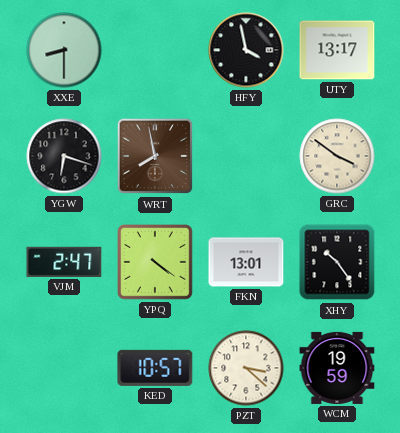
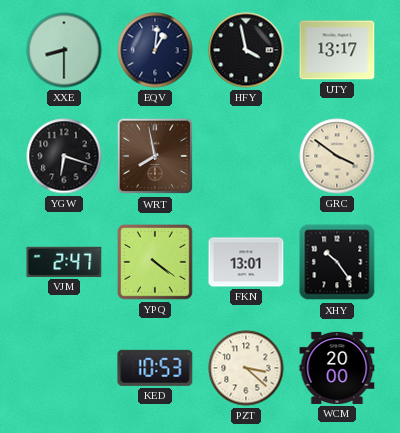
EQV: none -> 1:01 (155, 50)
KED: 10:57 -> 10:53 (155, 368)
WCM: 19:59 -> 20:00 (337, 368)
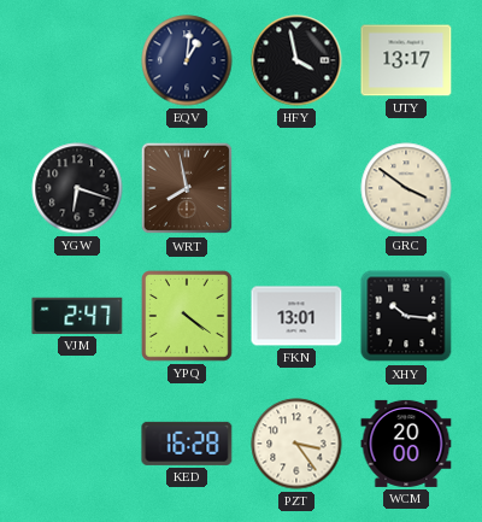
XXE: 8:30 -> none (64, 50)
XHY: 10:24 -> 10:16 (406, 316)
KED: 10:53 -> 16:28 (187, 444)
PZT: 3:22 -> 3:24 (296, 444)
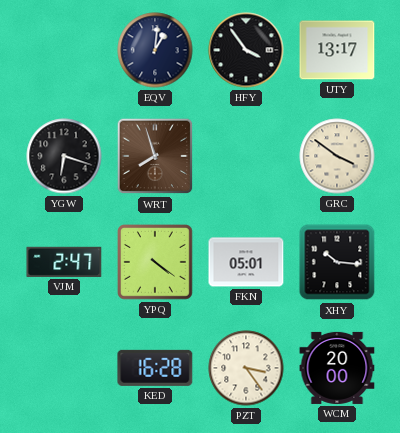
HFY: 3:58 -> 3:54 (246, 50)
WRT: 7:58 -> 7:57 (155, 156)
FKN: 13:01 -> 05:01 (246, 262)
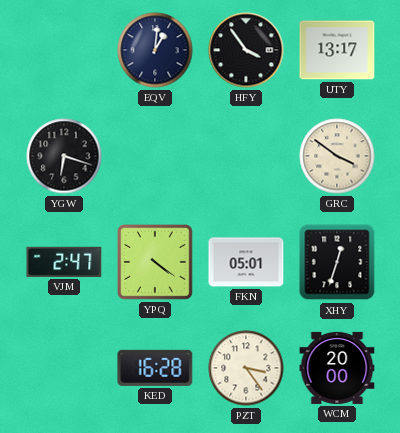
WRT: 7:57 -> none (155, 156)
XHY: 10:16 -> 12:33 (337, 262)
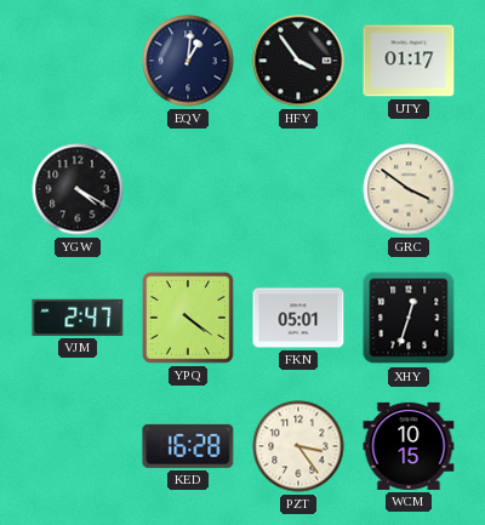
UTY: 13:17 -> 01:17 (409, 61)
YGW: 6:18 -> 4:20 (78, 189)
WCM: 20:00 -> 10:15 (409, 446)
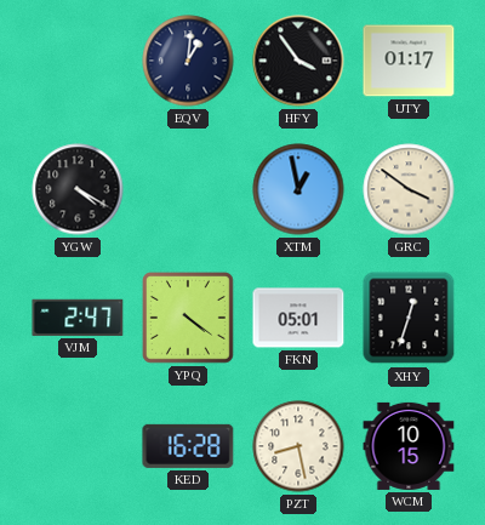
XTM: none -> 12:58 (298, 189)
PZT: 3:24 -> 8:28 (298, 446)
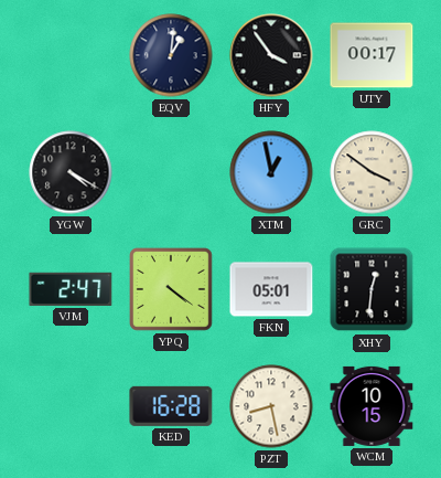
UTY: 01:17 -> 00:17 (372, 55)
XHY: 12:33 -> 12:31 (372, 289)
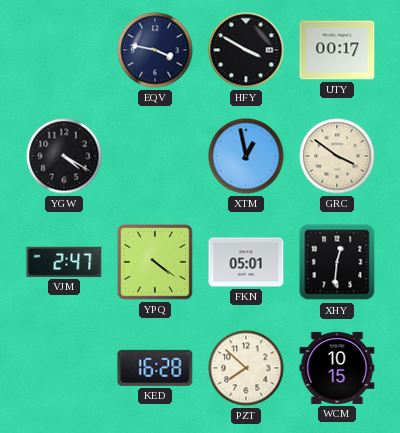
EQV: 1:01 -> 3:47 (155, 50)
HFY: 3:54 -> 3:50 (246, 50)
PZT: 8:28 -> 7:52 (246, 368)
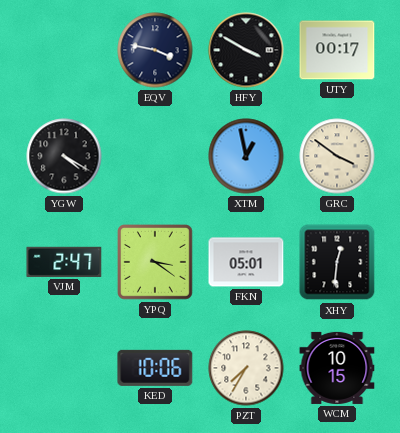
YPQ: 4:21 -> 3:21 (156, 263)
KED: 16:28 -> 10:06 (155, 368)
PZT: 7:52 -> 7:35 (246, 368)
